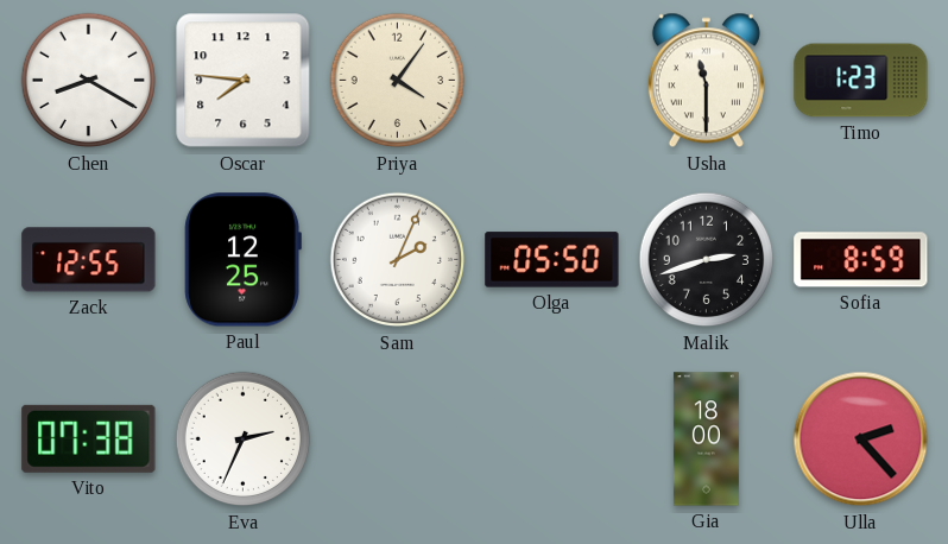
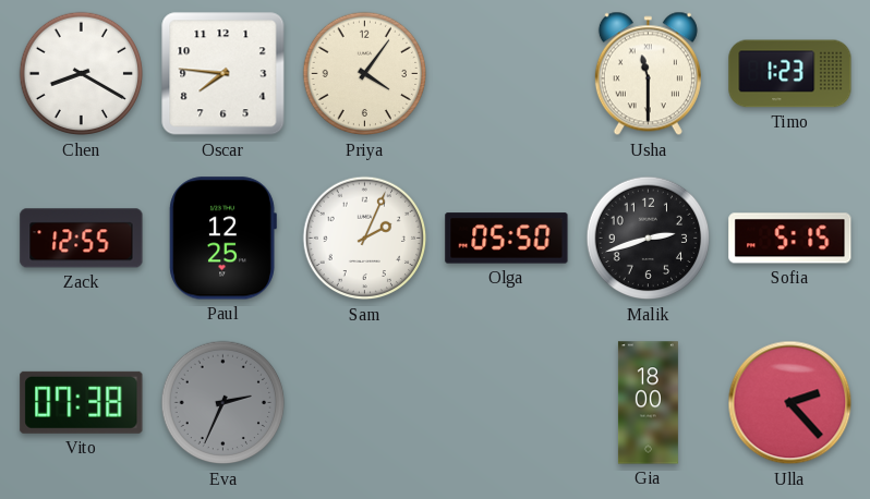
Sofia: 8:59 -> 5:15 (790, 239)
Eva dial: white -> grey (223, 403)
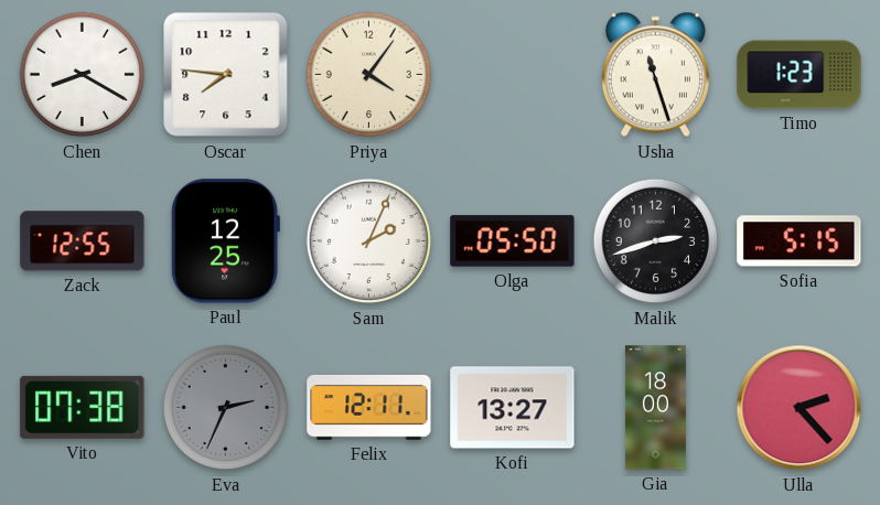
Usha: 11:30 -> 11:27 (655, 75)
Felix: none -> 12:11 (369, 407)
Kofi: none -> 13:27 (513, 408)
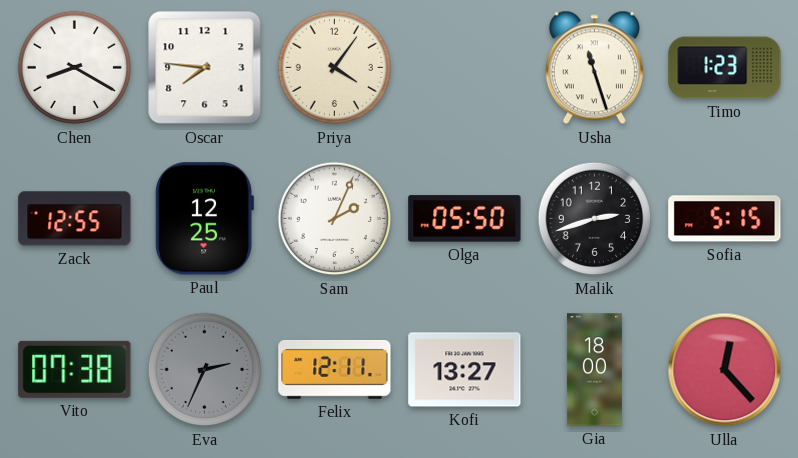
Ulla: 2:23 -> 12:23 (725, 370)
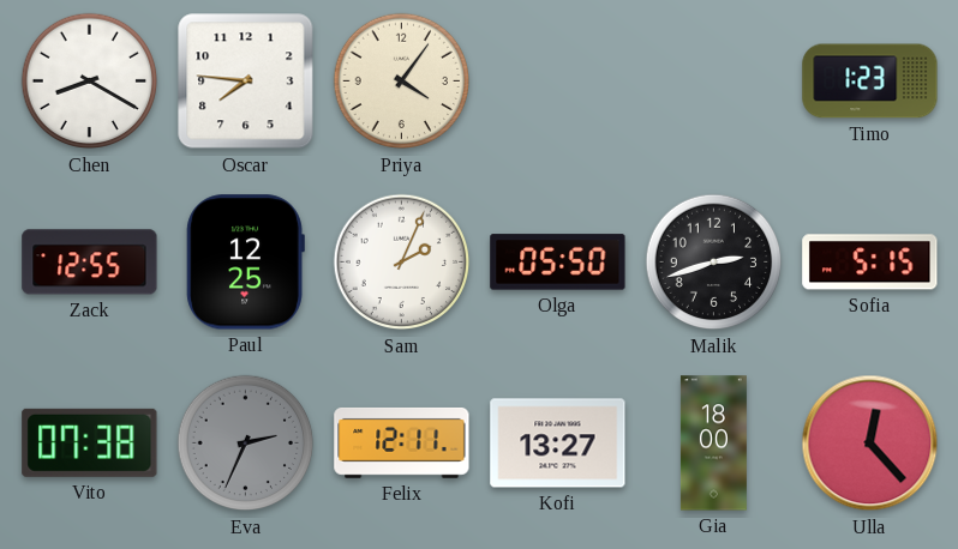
Usha: 11:27 -> none (594, 68)
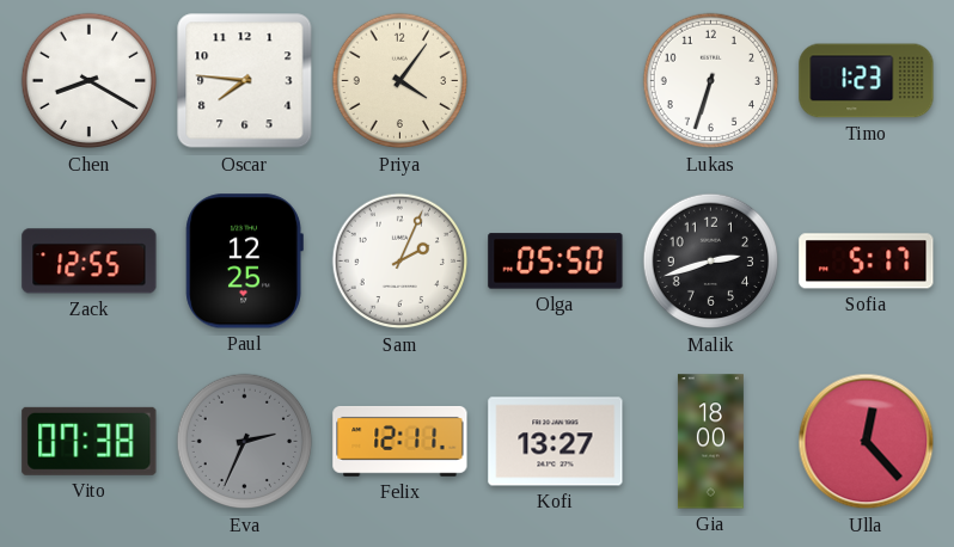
Lukas: none -> 6:33 (711, 81)
Sofia: 5:15 -> 5:17 (867, 262)
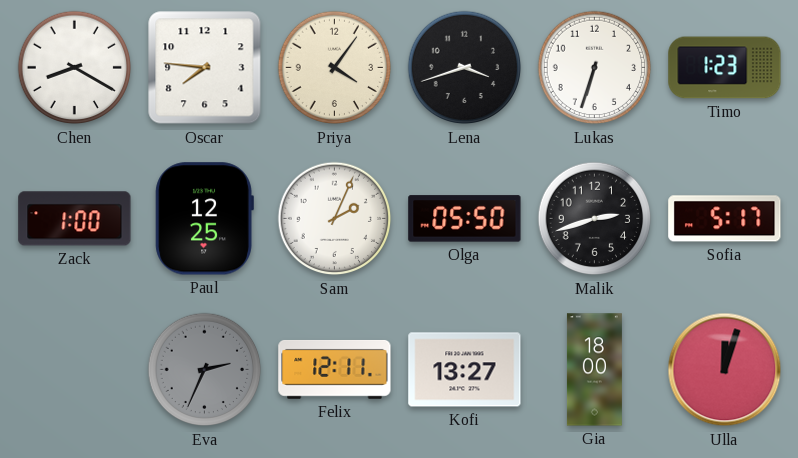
Lena: none -> 3:42 (465, 68)
Zack: 12:55 -> 1:00 (75, 219)
Vito: 07:38 -> none (90, 441)
Ulla: 12:23 -> 12:03 (725, 370)
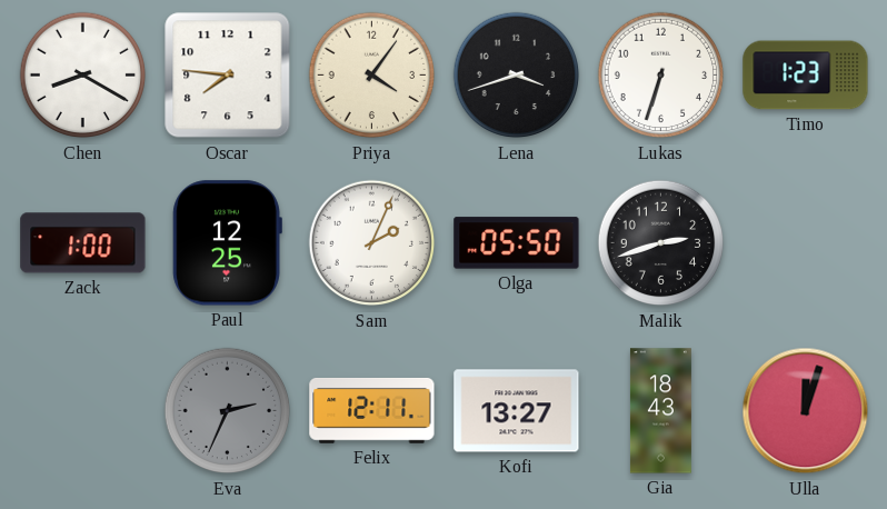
Sofia: 5:17 -> none (725, 219)
Gia: 18:00 -> 18:43 (660, 411)
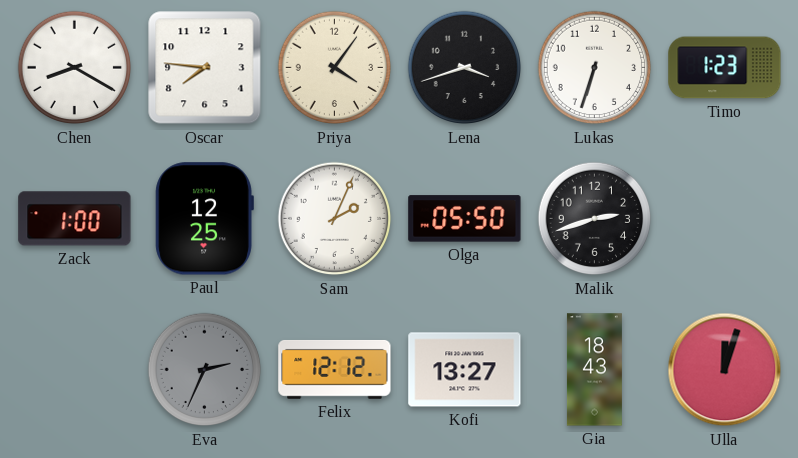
Felix: 12:11 -> 12:12 (335, 369)
